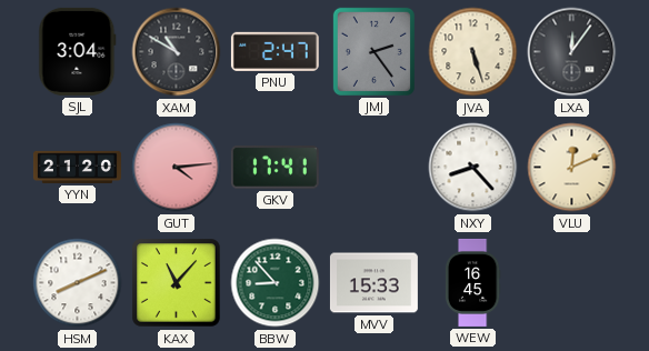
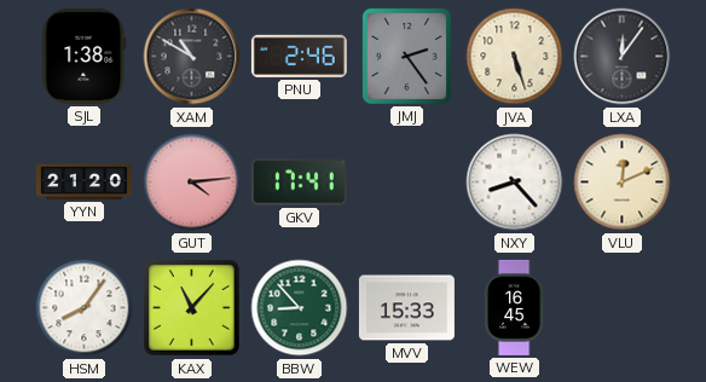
SJL: 3:04 -> 1:38 (85, 56)
PNU: 2:47 -> 2:46 (299, 56)
HSM: 8:11 -> 8:06 (85, 308)
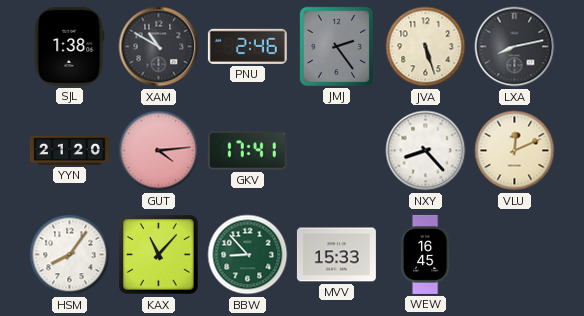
LXA: 12:06 -> 8:13 (515, 47)
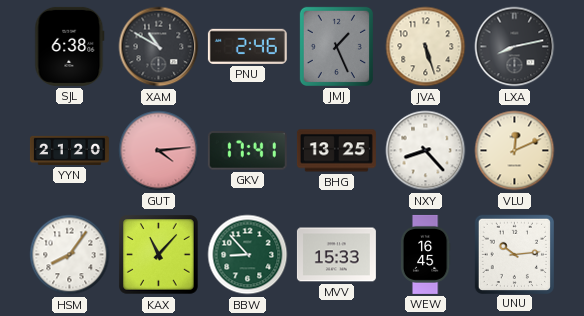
SJL: 1:38 -> 6:38 (70, 46)
JMJ: 2:24 -> 1:26 (336, 46)
BHG: none -> 13:25 (336, 151)
UNU: none -> 10:14 (514, 254)
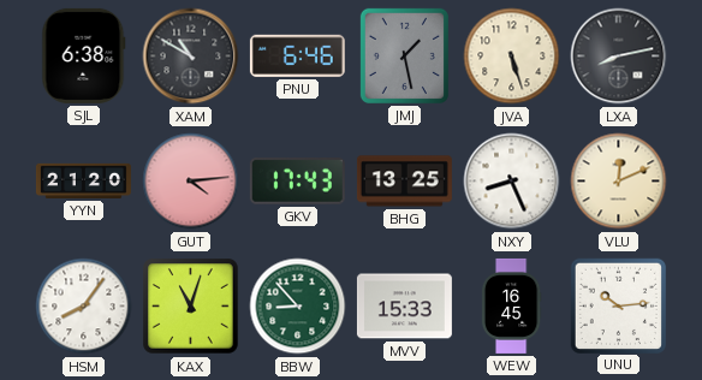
PNU: 2:46 -> 6:46 (297, 55)
JMJ: 1:26 -> 1:28 (404, 55)
GKV: 17:41 -> 17:43 (297, 182)
NXY: 8:23 -> 8:26 (512, 182)
KAX: 11:07 -> 11:03 (191, 307)
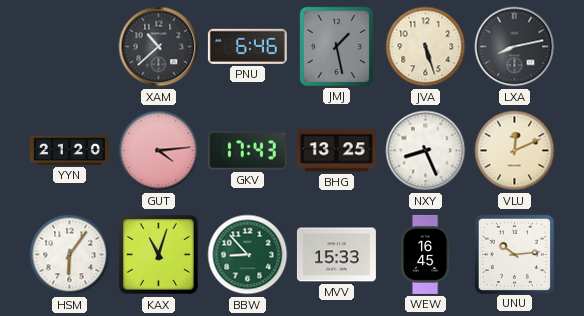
SJL: 6:38 -> none (84, 55)
XAM: 10:50 -> 10:38 (159, 47)
HSM: 8:06 -> 6:06 (70, 255)
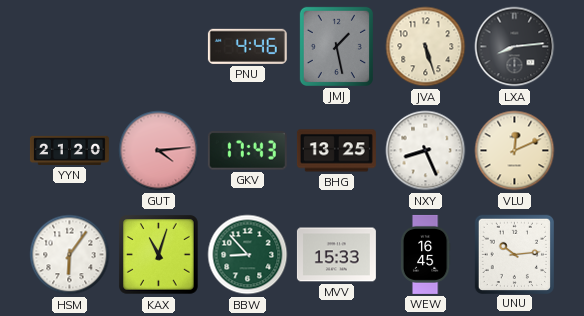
XAM: 10:38 -> none (159, 47)
PNU: 6:46 -> 4:46 (247, 46)
LXA: 8:13 -> 8:14 (515, 47)
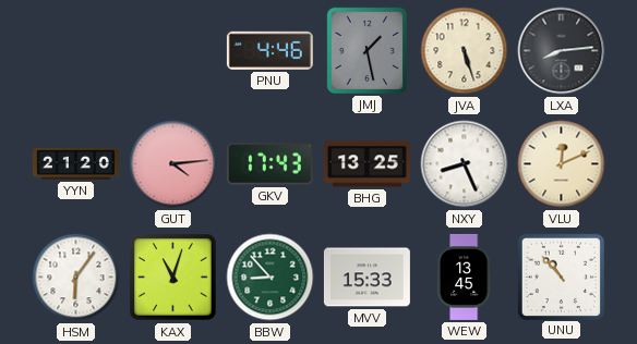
WEW: 16:45 -> 13:45 (464, 277)
UNU: 10:14 -> 10:53 (561, 277)
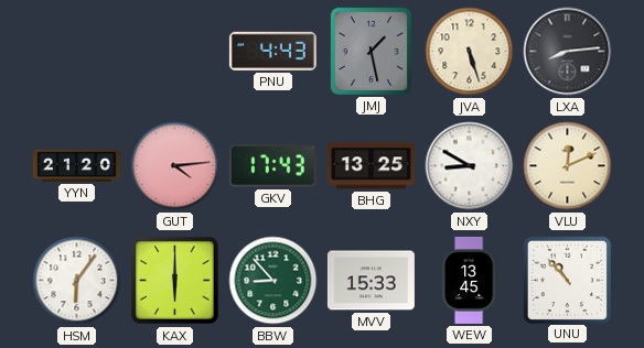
PNU: 4:46 -> 4:43 (272, 51)
NXY: 8:26 -> 8:50 (470, 166)
KAX: 11:03 -> 6:00 (175, 281)
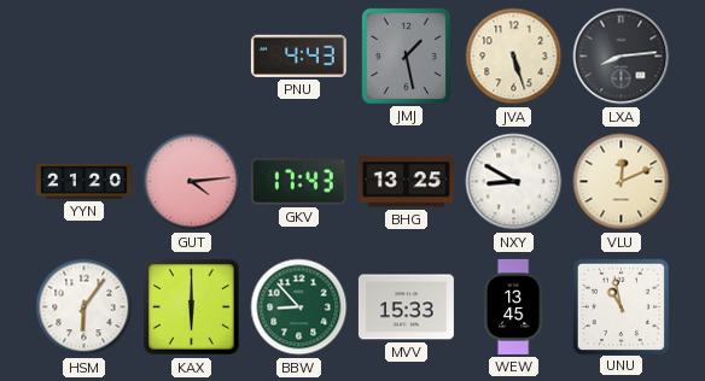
UNU: 10:53 -> 10:58 (620, 306)
